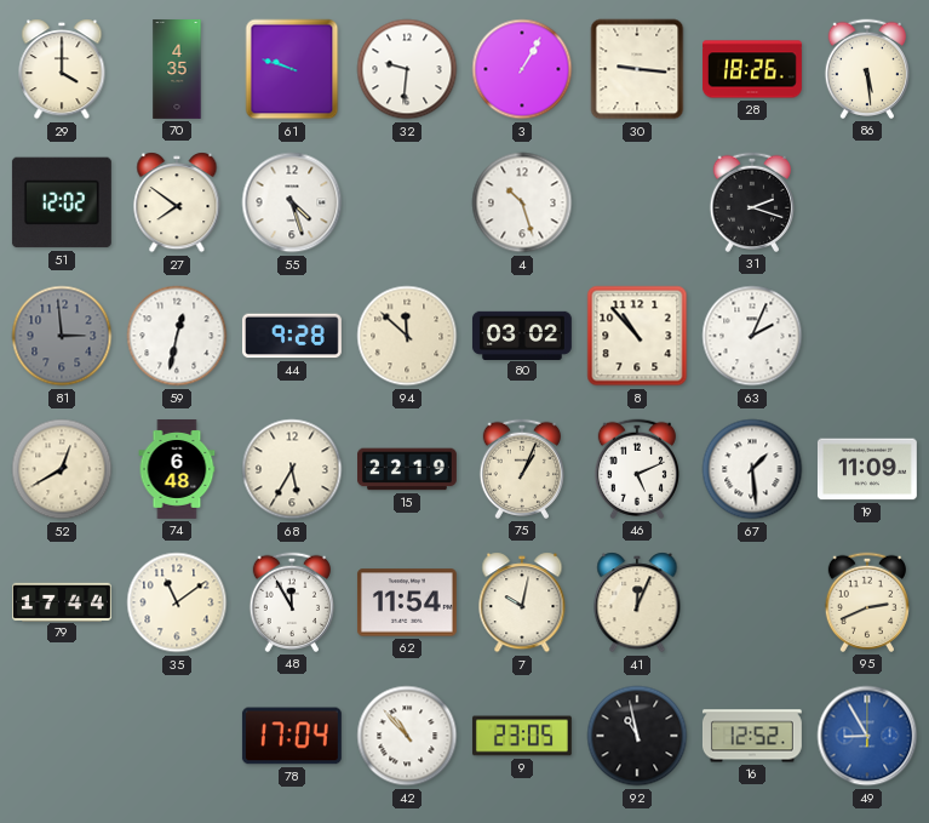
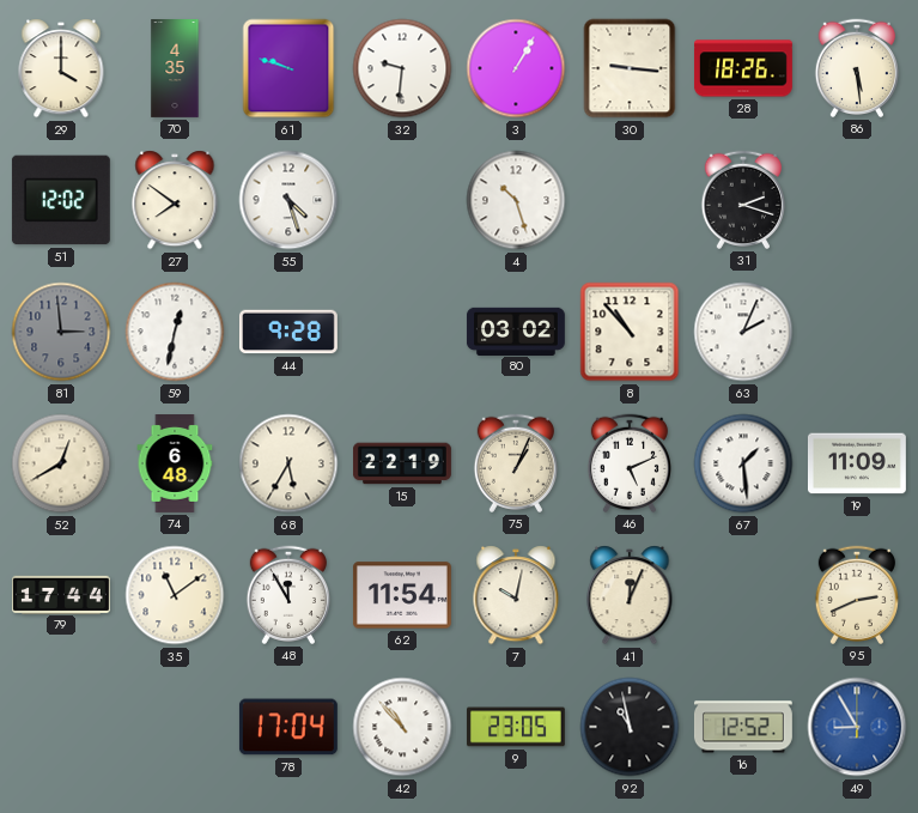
94: 11:52 -> none (407, 336)
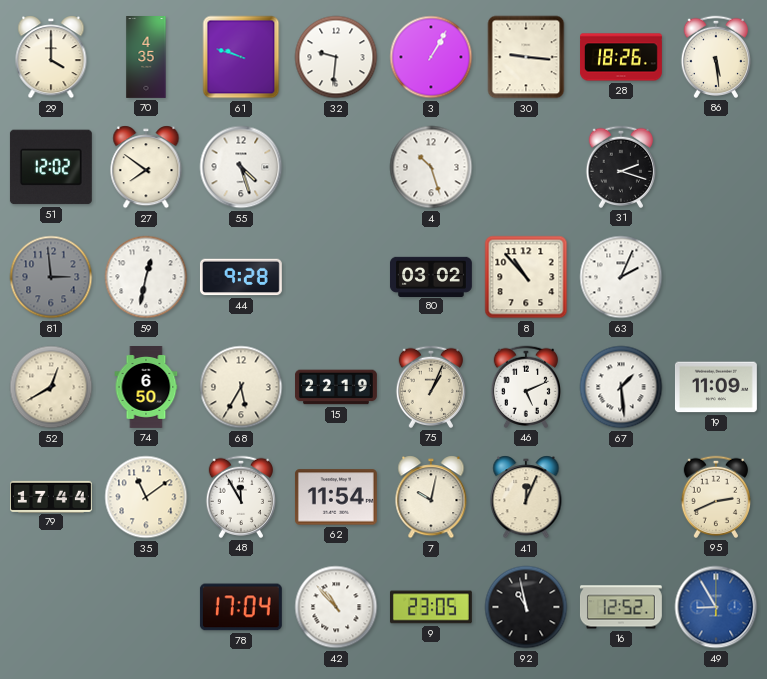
74: 6:48 -> 6:50 (146, 388)
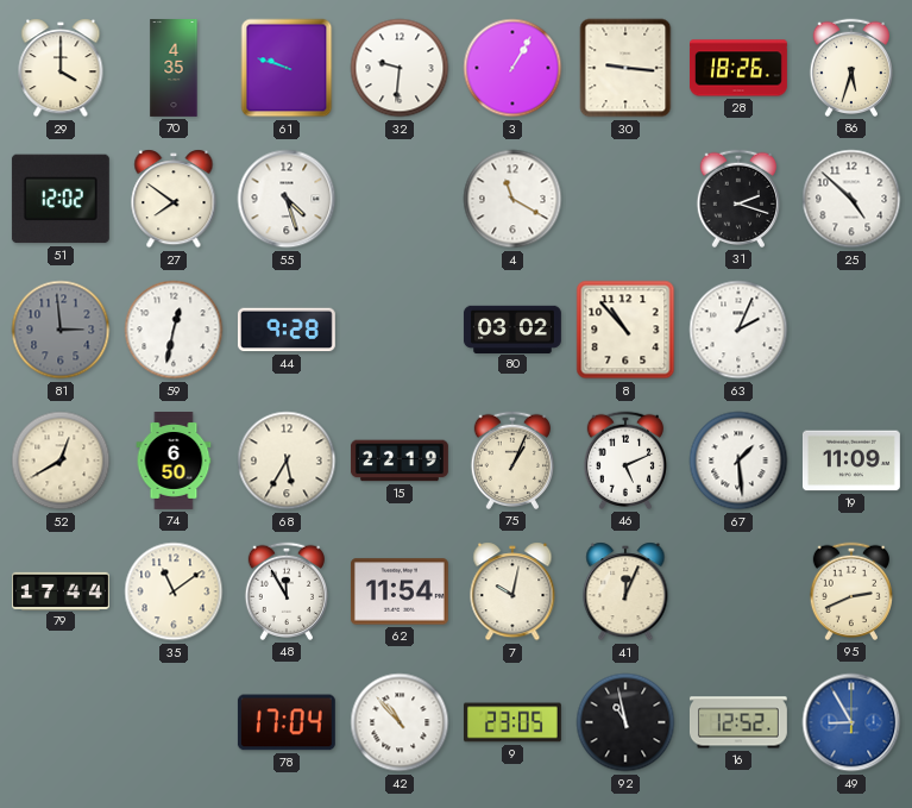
86: 5:29 -> 5:33 (850, 68)
4: 10:27 -> 11:20 (512, 199)
25: none -> 4:52 (851, 199)
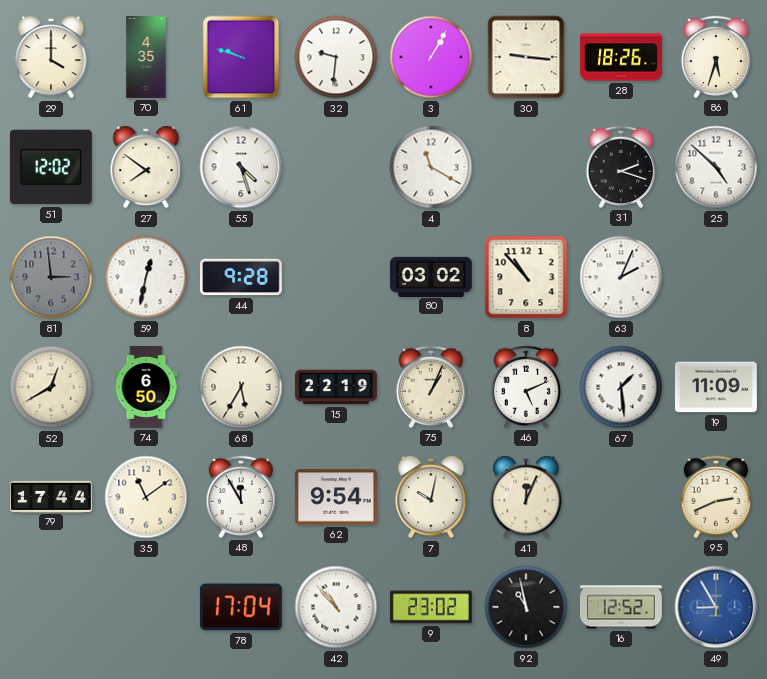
62: 11:54 -> 9:54 (336, 497)
9: 23:05 -> 23:02 (431, 607)
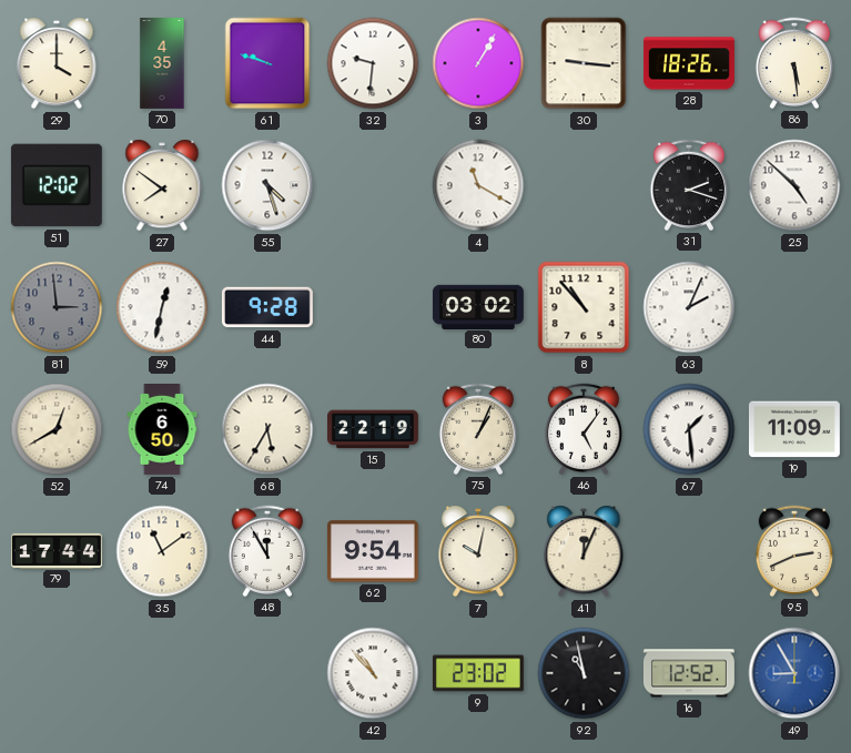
86: 5:33 -> 5:29 (793, 63)
46: 5:11 -> 5:06 (582, 429)
78: 17:04 -> none (241, 607)
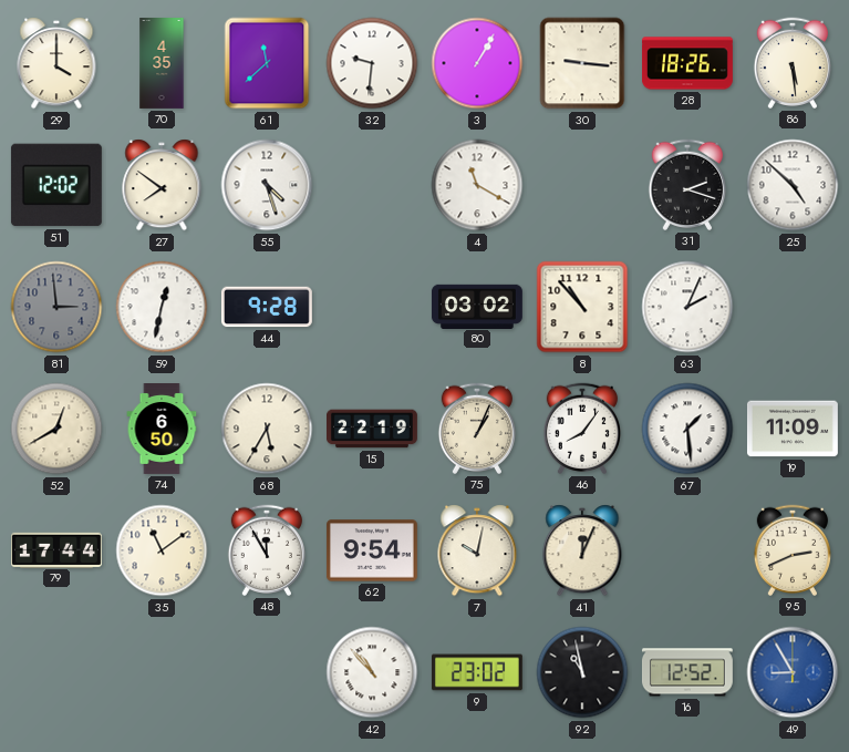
61: 9:48 -> 11:38 (267, 63)
46: 5:06 -> 8:06 (581, 429)
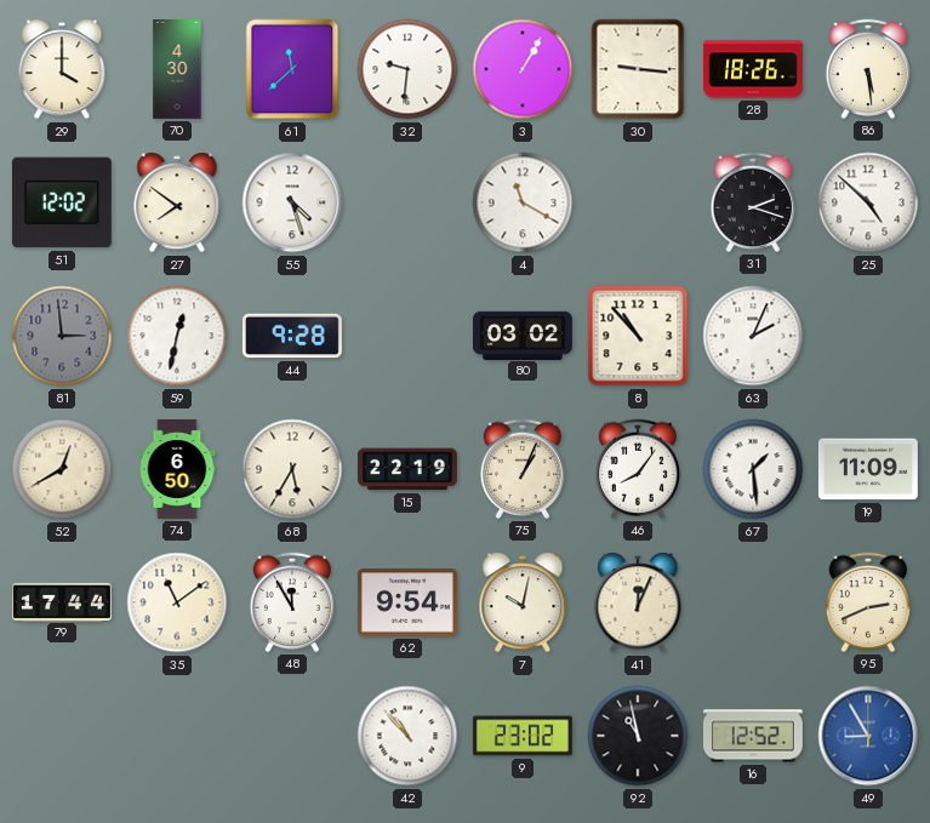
70: 4:35 -> 4:30 (177, 70)
